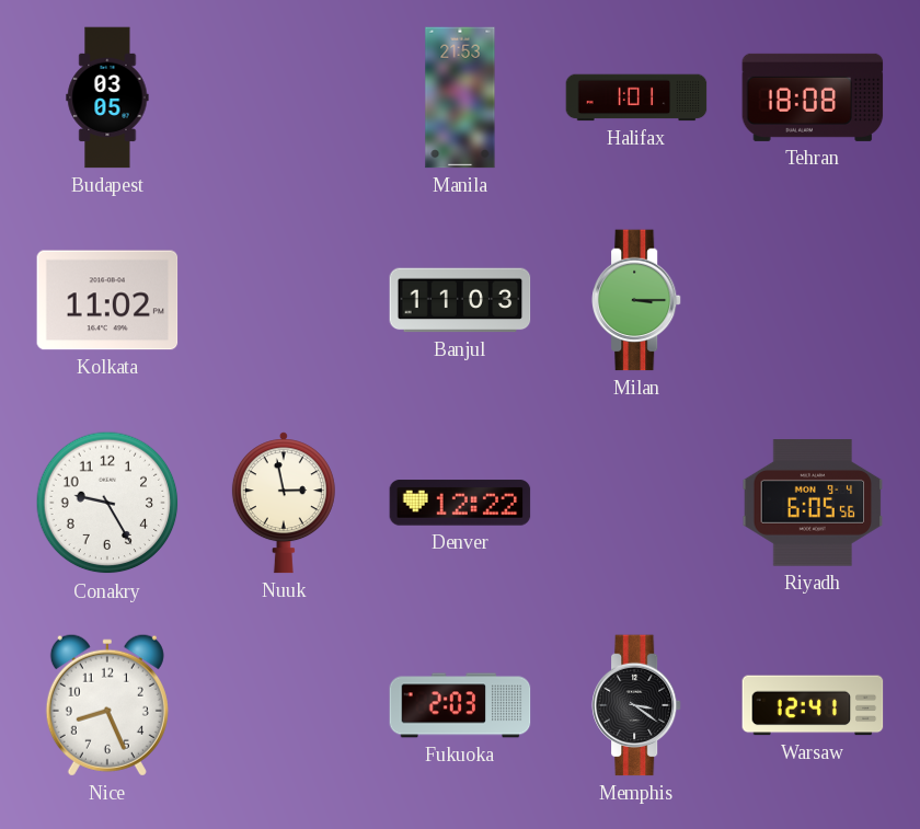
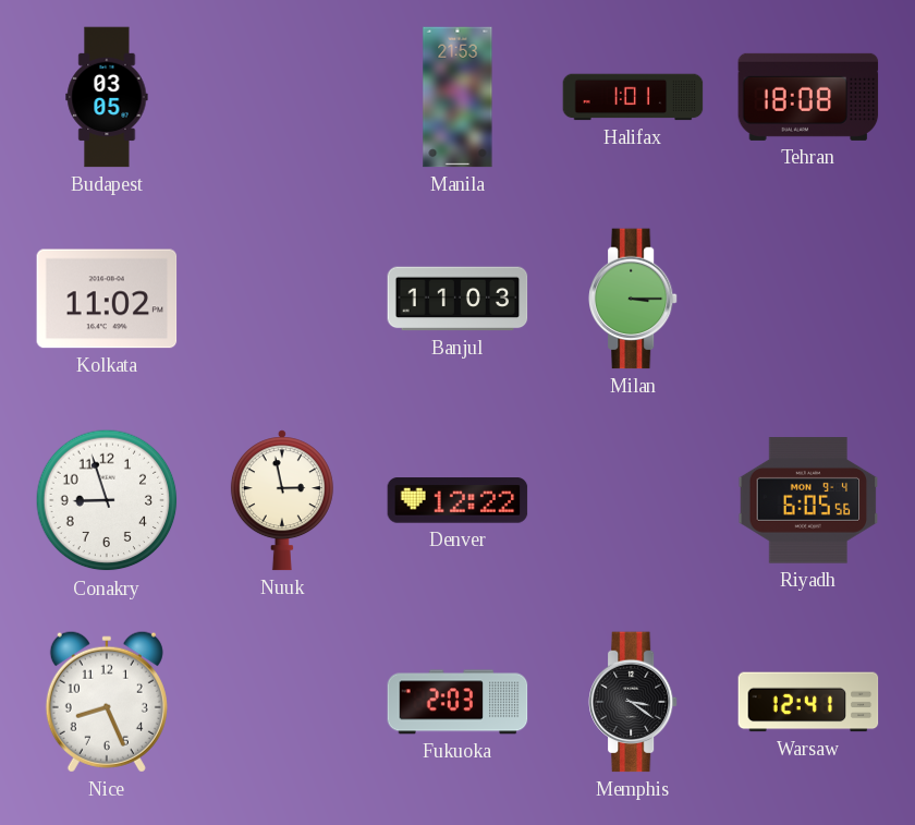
Conakry: 9:25 -> 8:57 (107, 500)
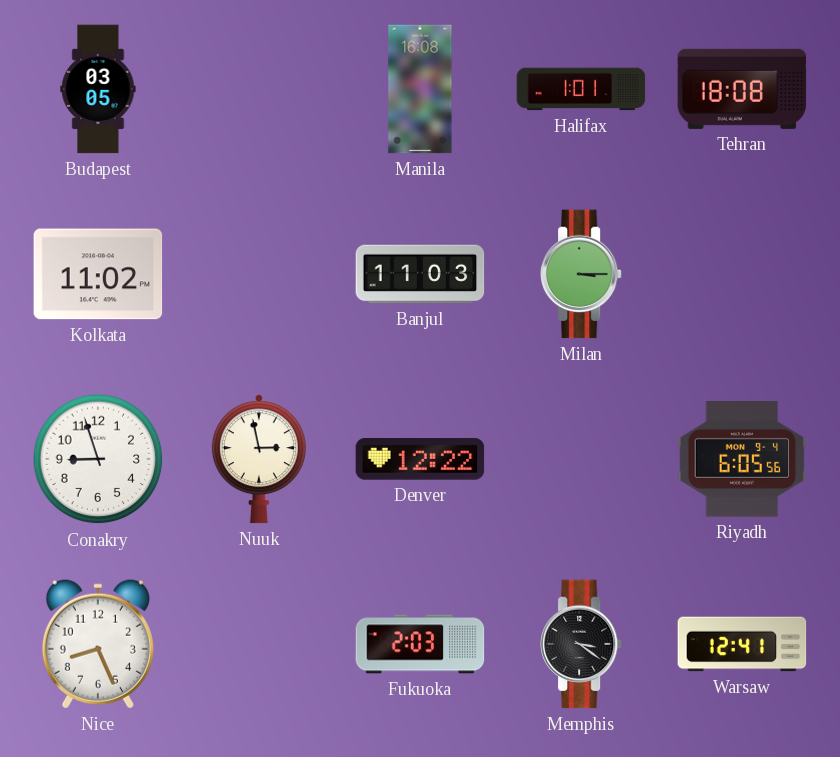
Manila: 21:53 -> 16:08 (420, 89)
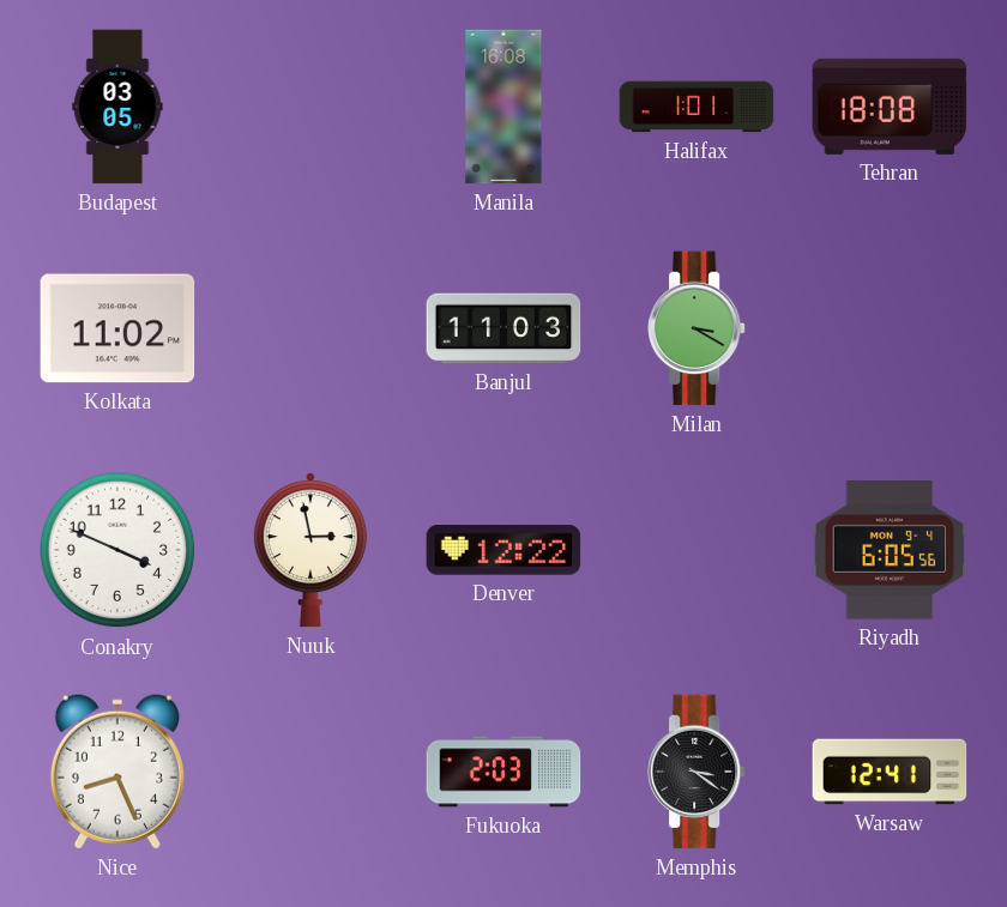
Milan: 3:15 -> 3:20 (697, 328)
Conakry: 8:57 -> 3:49 (117, 550)
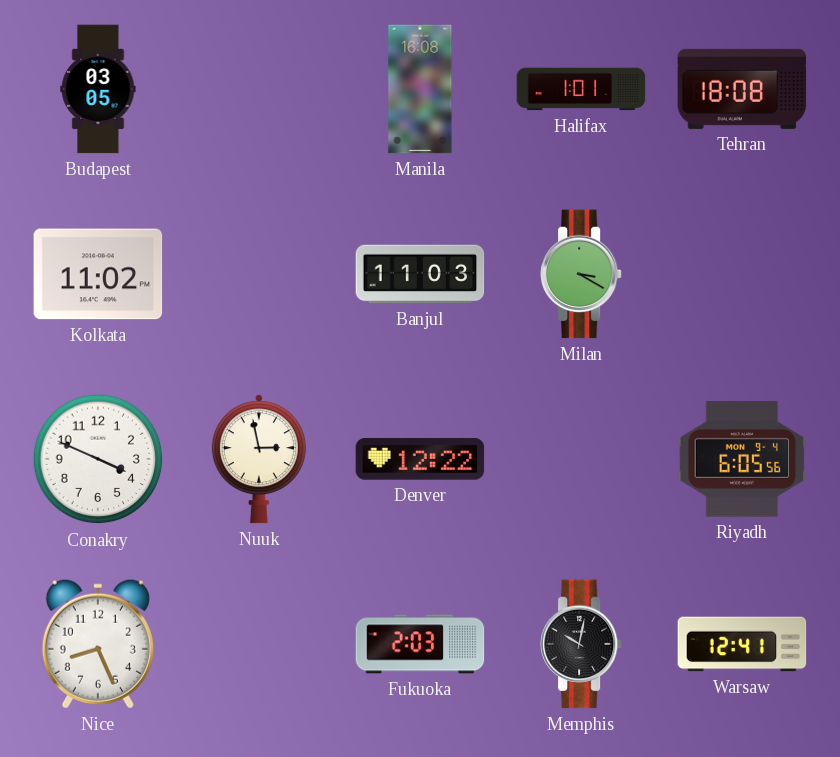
Memphis: 3:21 -> 10:02 (581, 644)
